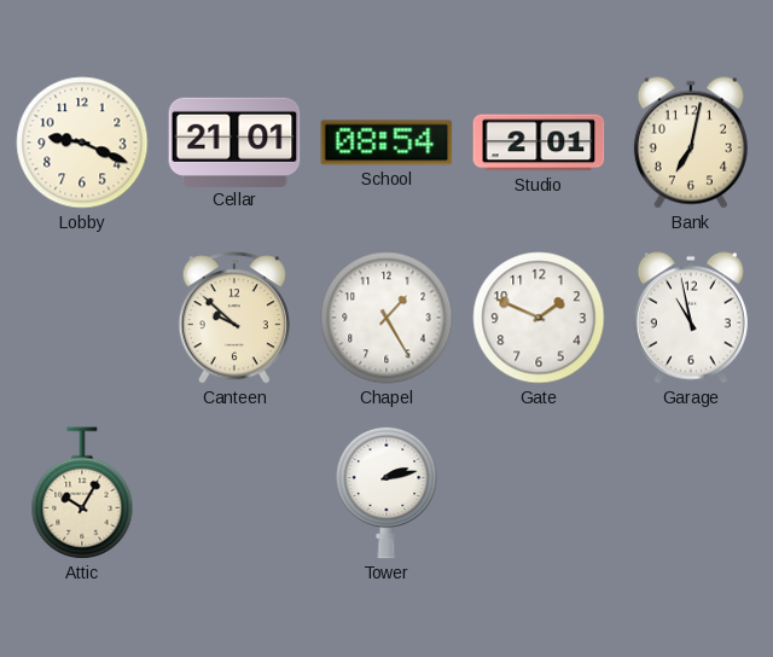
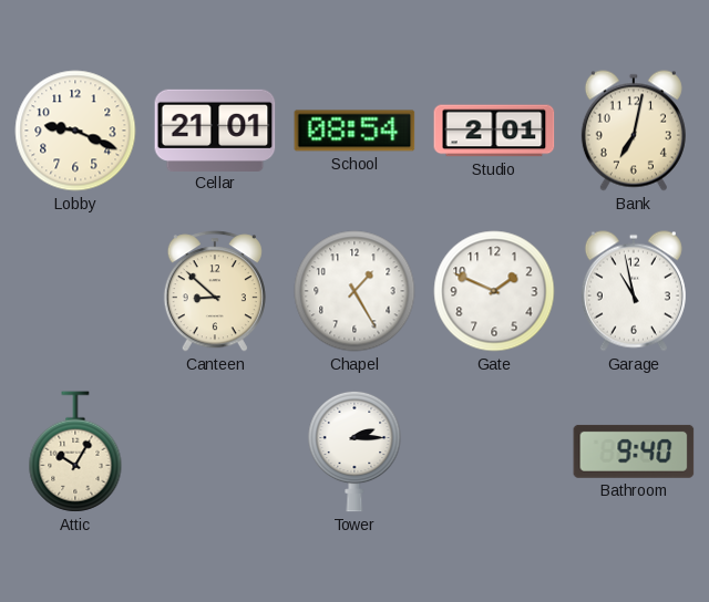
Canteen: 9:52 -> 8:52 (215, 291)
Tower: 2:13 -> 2:15 (354, 451)
Bathroom: none -> 9:40 (634, 451)
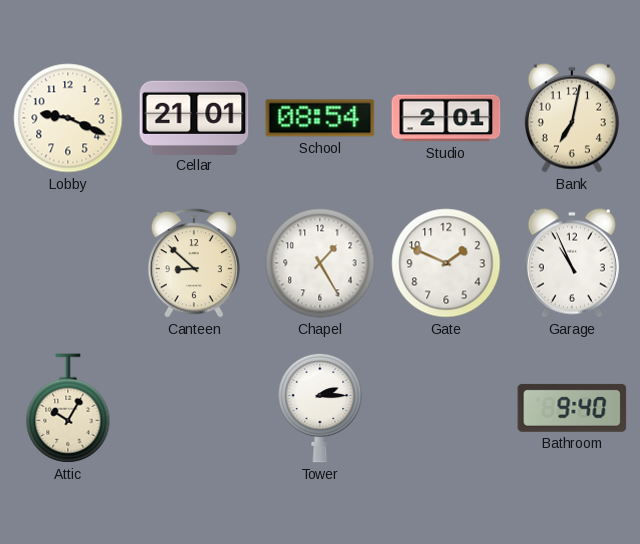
Garage: 10:58 -> 10:56 (572, 263)
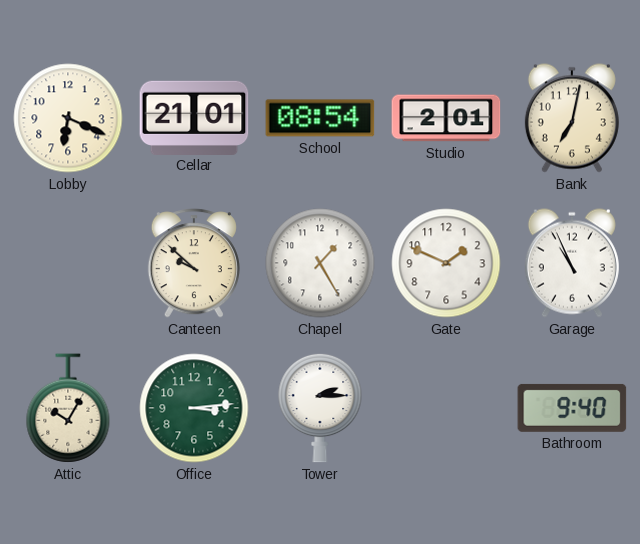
Lobby: 9:19 -> 6:19 (68, 118)
Canteen: 8:52 -> 9:52 (194, 263)
Office: none -> 3:14 (194, 408)
